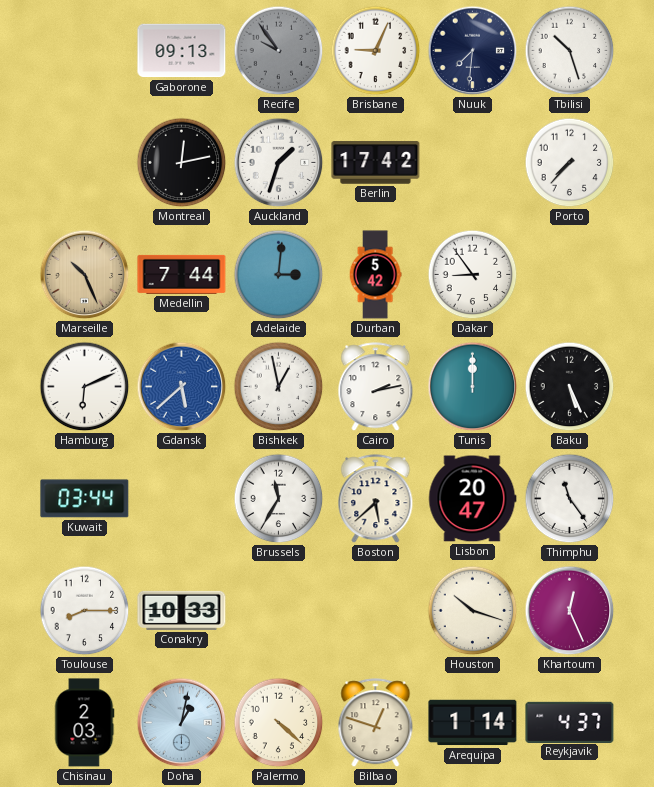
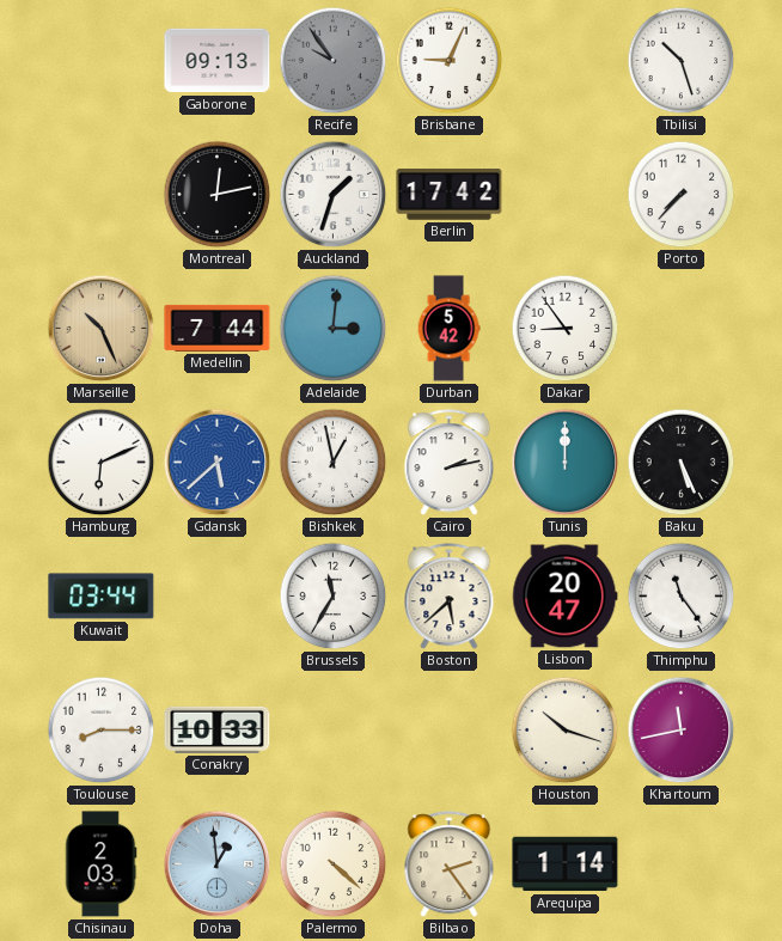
Nuuk: 7:31 -> none (473, 51)
Khartoum: 12:26 -> 11:43 (682, 731)
Doha: 1:02 -> 12:59 (218, 864)
Bilbao: 12:48 -> 2:24 (450, 864)
Reykjavik: 4:37 -> none (570, 722)
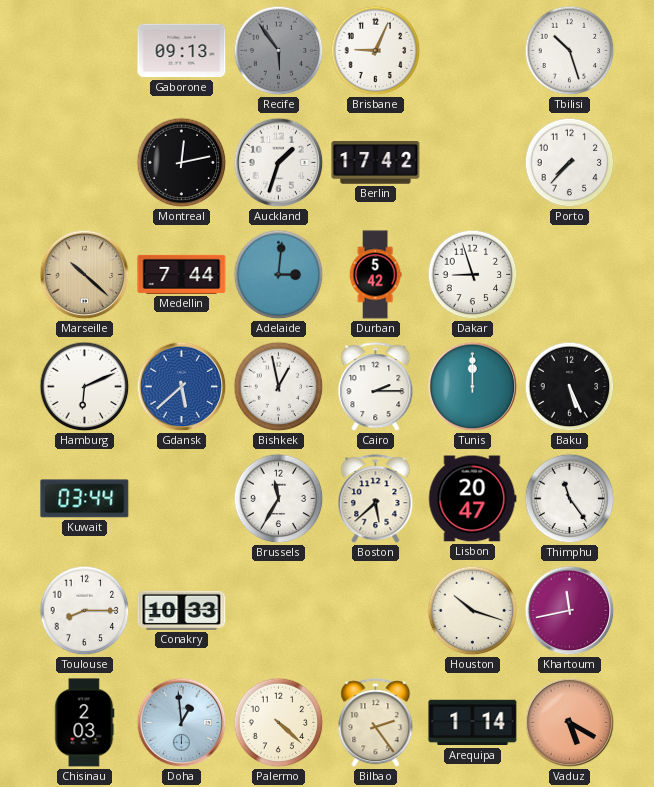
Recife: 9:54 -> 5:54 (279, 51)
Marseille: 10:26 -> 10:22 (85, 275)
Dakar: 8:54 -> 8:57 (473, 275)
Cairo: 2:13 -> 2:15 (376, 387)
Vaduz: none -> 5:20 (570, 723)
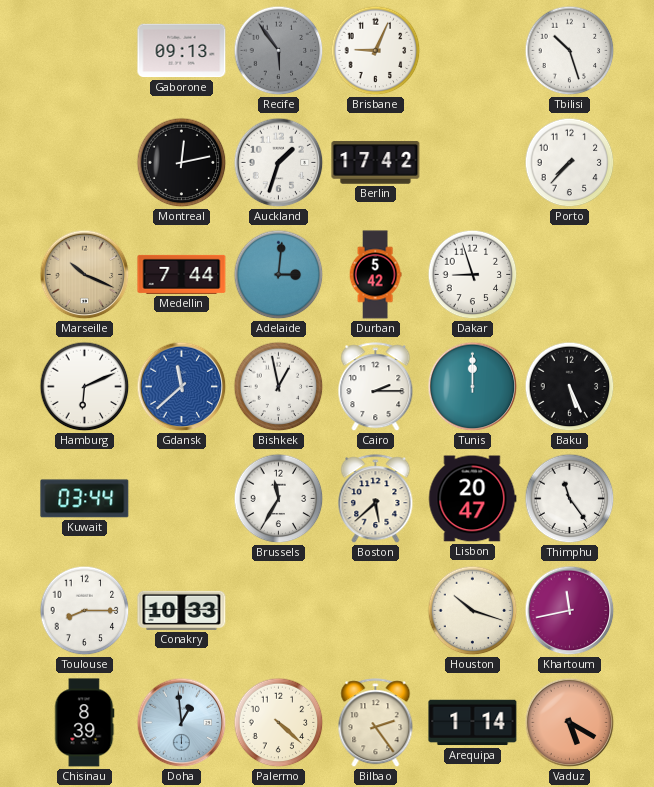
Marseille: 10:22 -> 10:19 (85, 275)
Gdansk: 5:38 -> 11:38 (182, 387)
Chisinau: 2:03 -> 8:39 (84, 723)
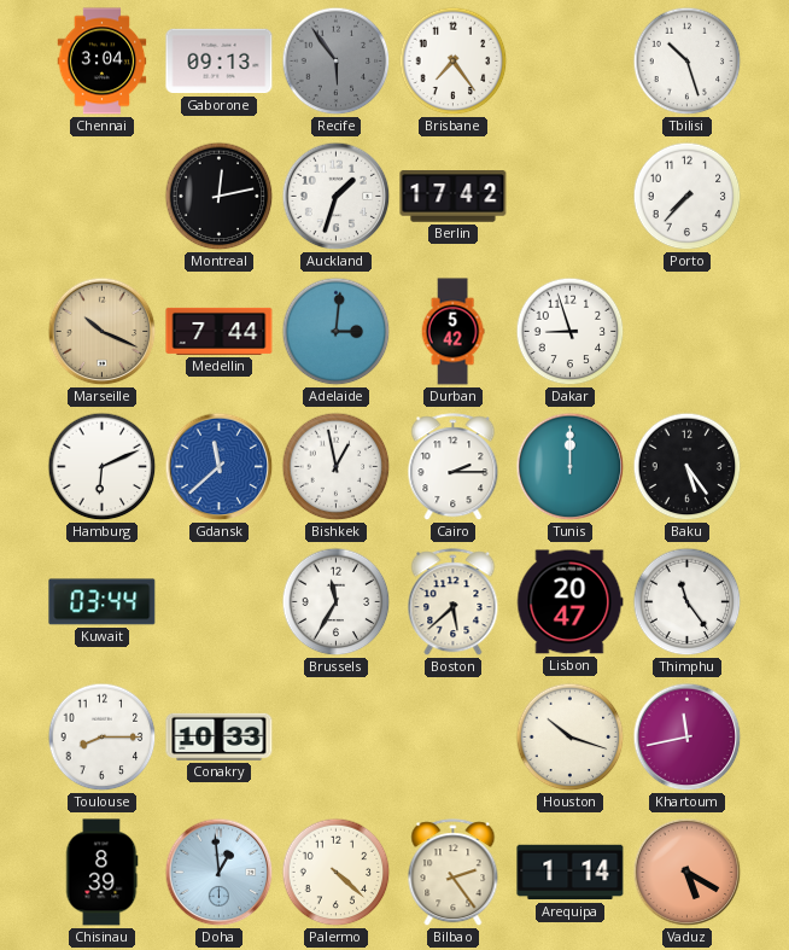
Chennai: none -> 3:04 (103, 62)
Brisbane: 9:04 -> 7:24 (454, 62)
Baku: 5:26 -> 5:24 (688, 467)
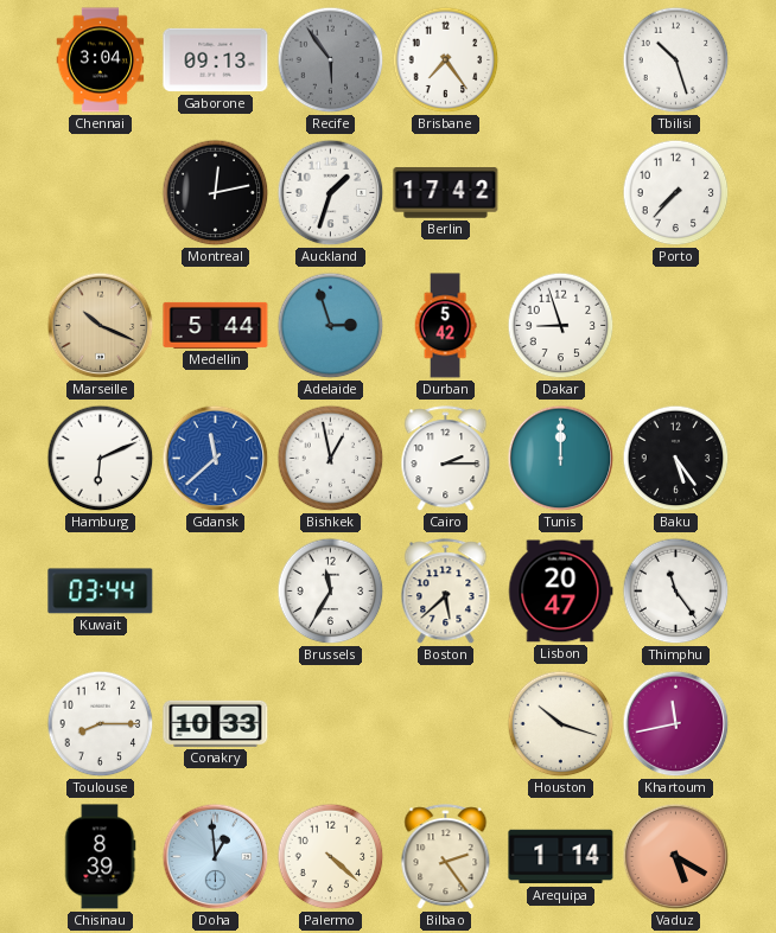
Medellin: 7:44 -> 5:44 (216, 325)
Adelaide: 3:01 -> 2:57 (331, 326)
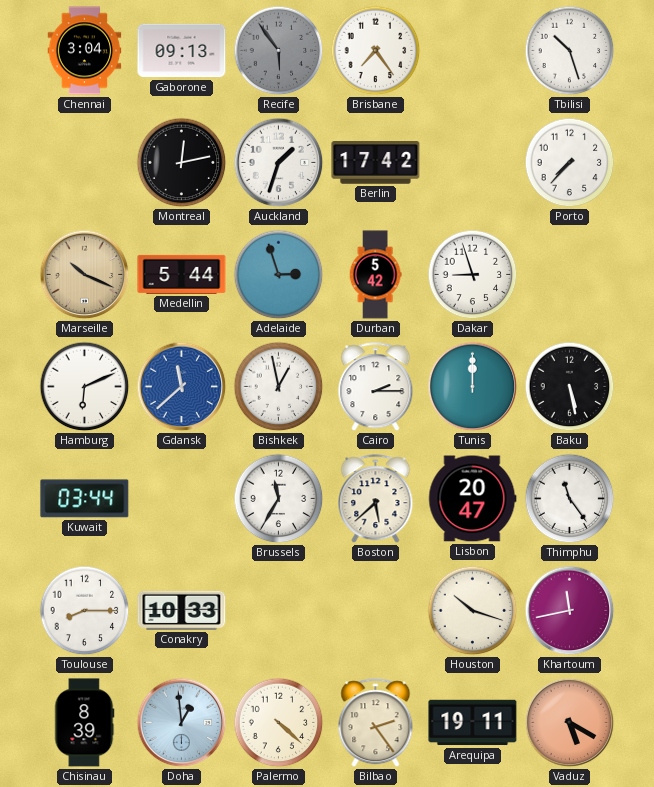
Baku: 5:24 -> 5:28 (570, 387)
Arequipa: 1:14 -> 19:11 (473, 723)
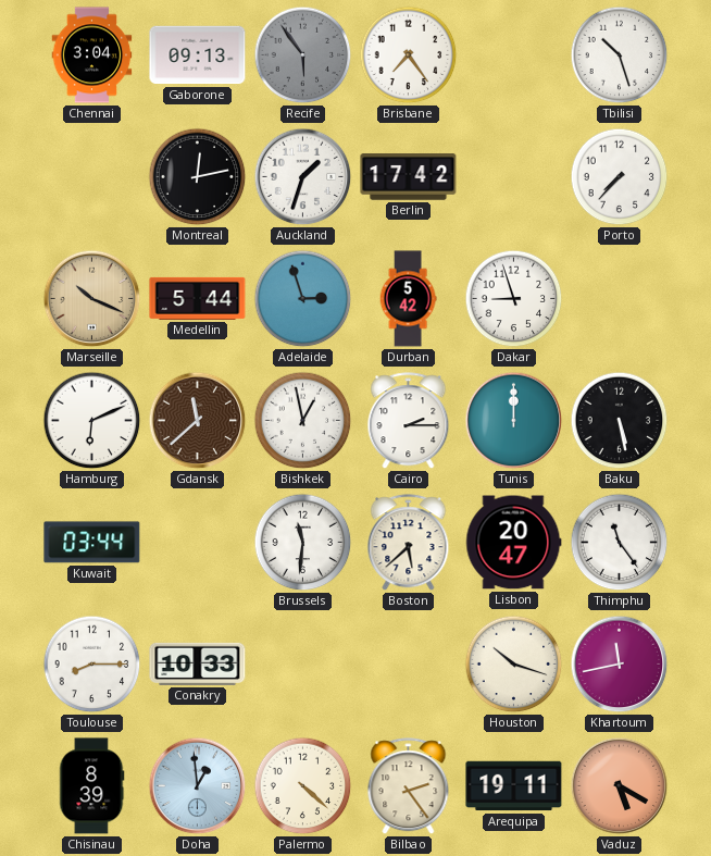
Gdansk dial: blue -> brown (198, 421)
Brussels: 11:35 -> 11:31 (303, 543)
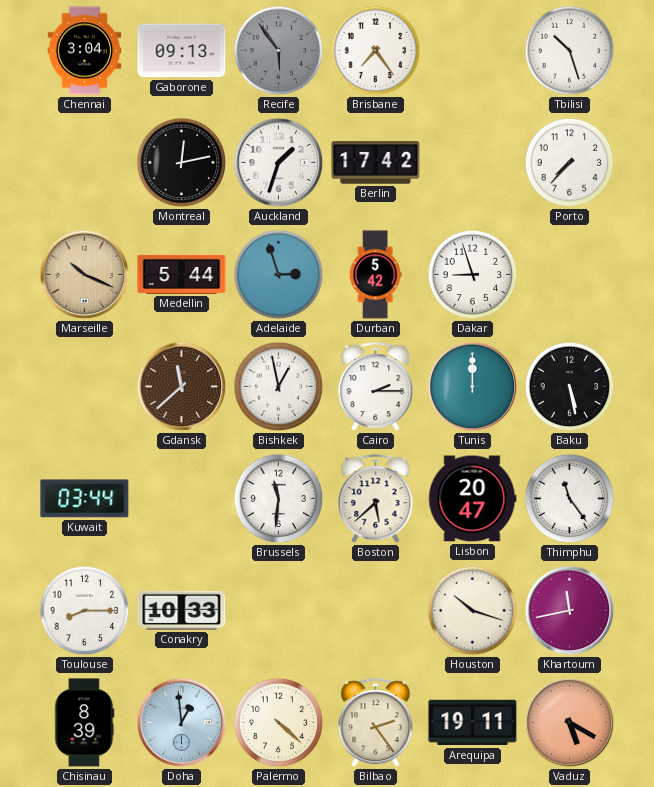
Hamburg: 6:11 -> none (92, 421)
